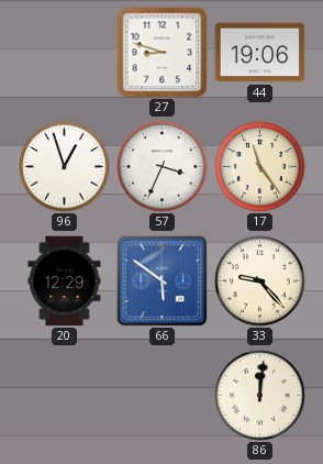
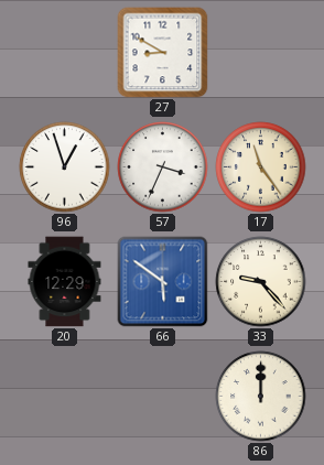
27: 8:48 -> 8:50 (163, 53)
44: 19:06 -> none (260, 53)
86: 12:01 -> 12:00 (261, 397)
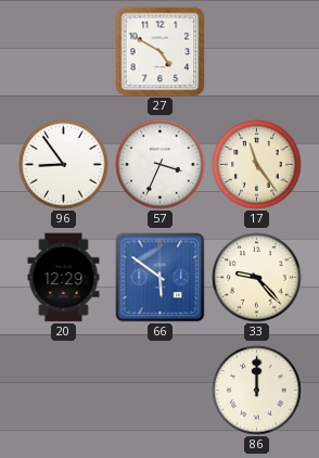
27: 8:50 -> 4:50 (161, 52)
96: 12:57 -> 8:54 (64, 165)
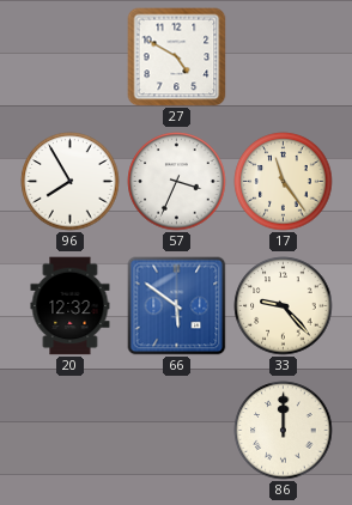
96: 8:54 -> 7:55 (71, 182)
20: 12:29 -> 12:32 (71, 306)
